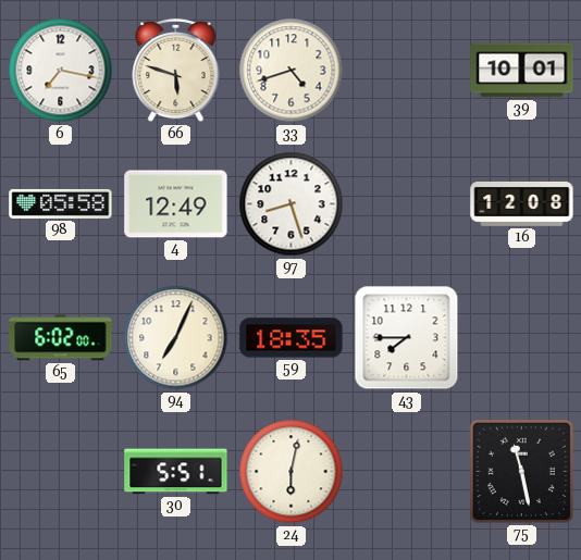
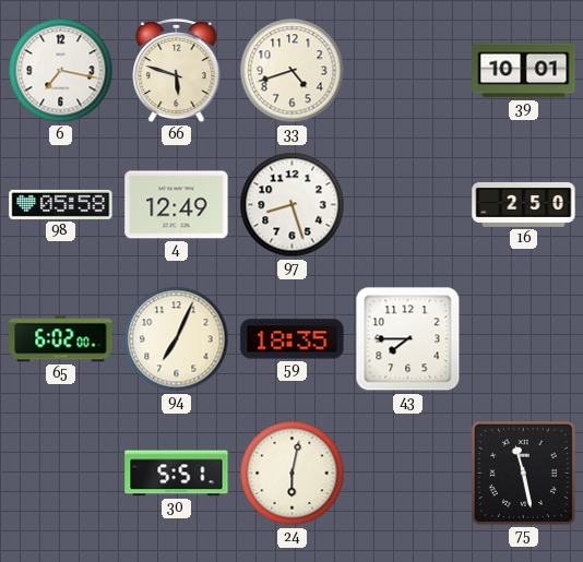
16: 12:08 -> 2:50 (524, 204)
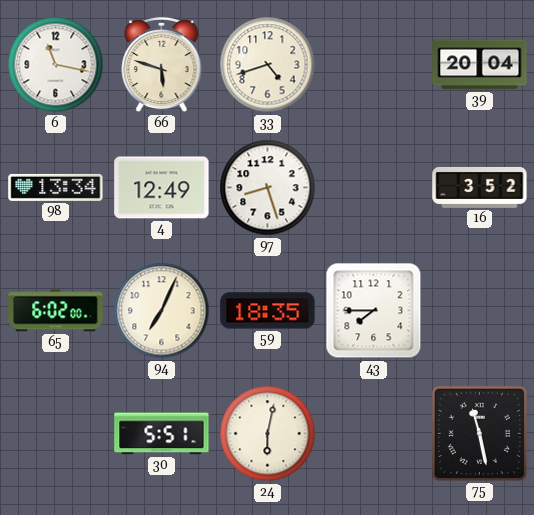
6: 7:17 -> 11:17 (56, 65)
39: 10:01 -> 20:04 (480, 65)
98: 05:58 -> 13:34 (56, 187)
16: 2:50 -> 3:52 (480, 187)
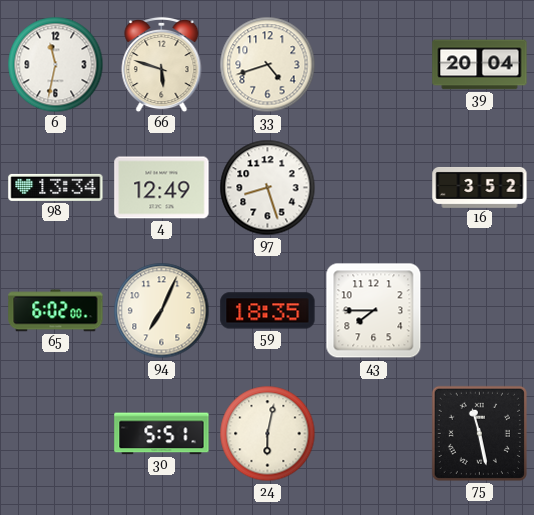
6: 11:17 -> 11:32 (56, 65)
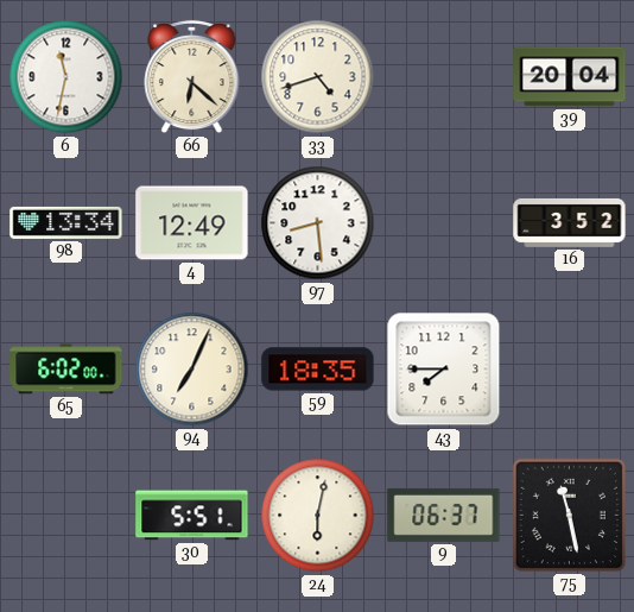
66: 5:48 -> 6:22 (192, 77)
97: 8:27 -> 8:29 (318, 223)
9: none -> 06:37 (444, 515)
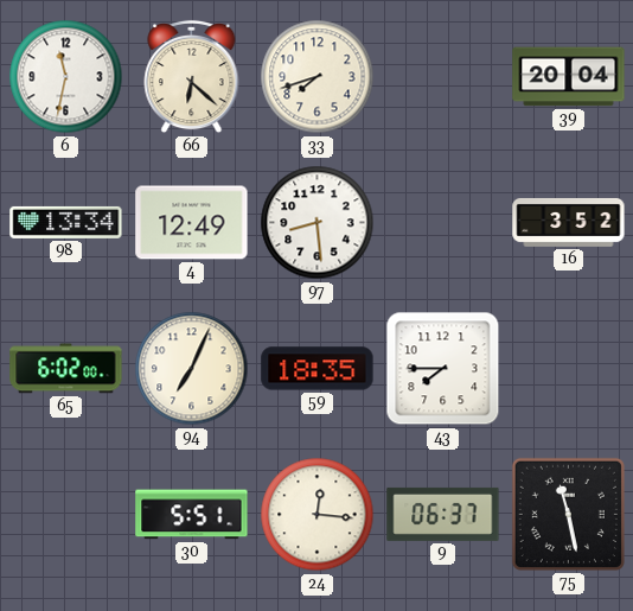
33: 4:42 -> 7:42 (318, 77)
24: 6:02 -> 12:16 (318, 515)
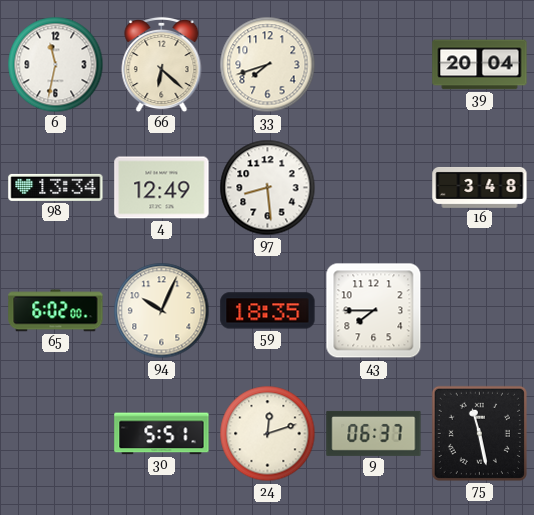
16: 3:52 -> 3:48 (480, 187)
94: 7:04 -> 10:04 (162, 311)
24: 12:16 -> 12:12 (268, 434)
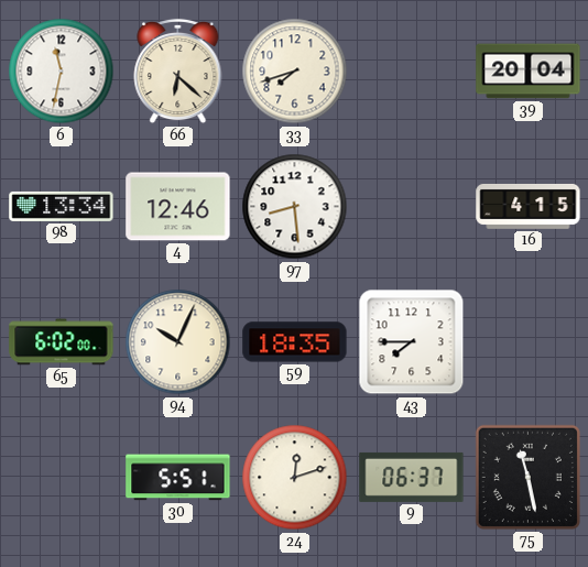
4: 12:49 -> 12:46 (178, 207)
16: 3:48 -> 4:15 (529, 206)
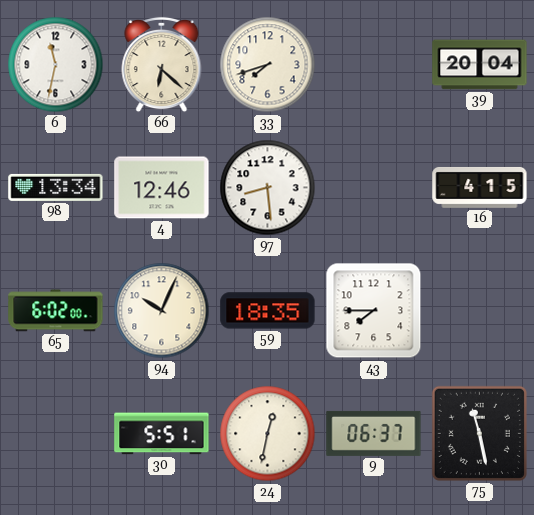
24: 12:12 -> 12:32 (268, 434)
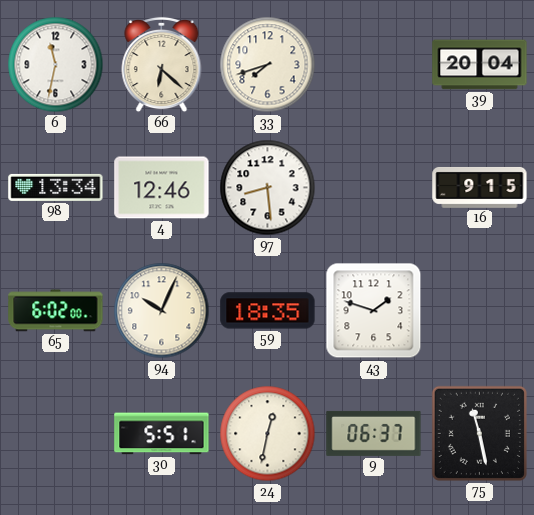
16: 4:15 -> 9:15 (480, 187)
43: 7:45 -> 1:48 (374, 311)
